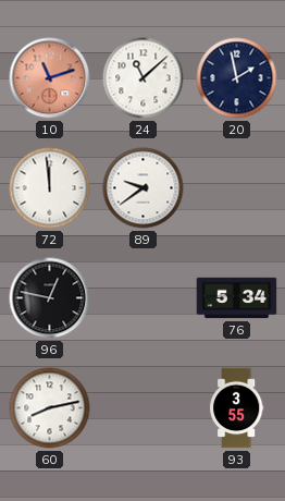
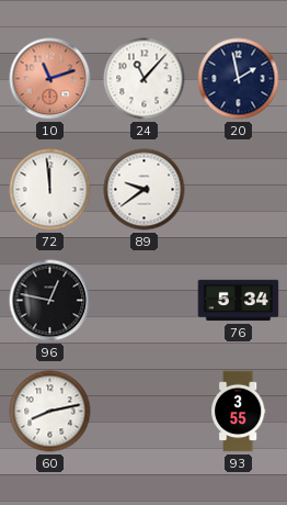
24: 11:08 -> 11:07 (145, 79)
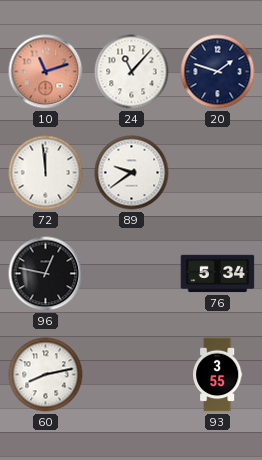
20: 1:58 -> 1:48 (218, 72)
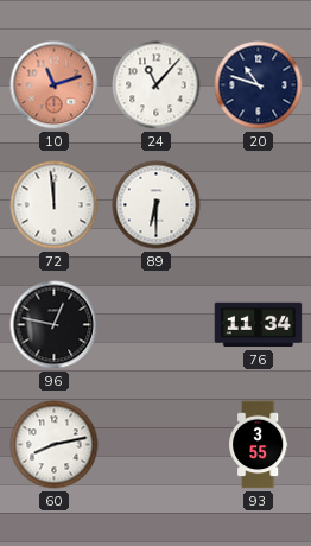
20: 1:48 -> 10:48 (259, 85)
89: 9:39 -> 6:30 (157, 205)
76: 5:34 -> 11:34 (259, 325)
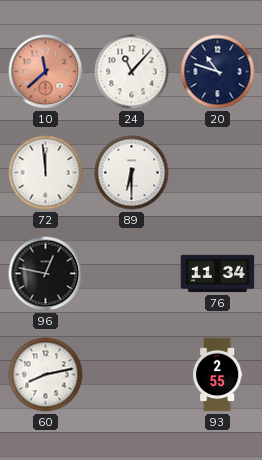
10: 11:12 -> 11:38 (46, 72)
93: 3:55 -> 2:55 (218, 375)
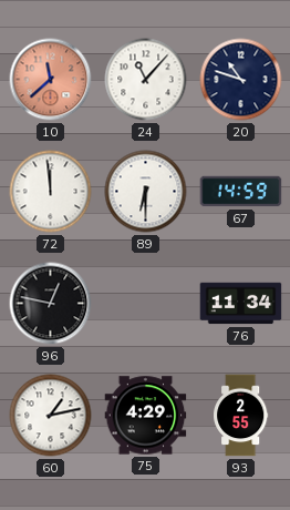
67: none -> 14:59 (241, 192)
60: 8:13 -> 1:13 (51, 416)
75: none -> 4:29 (146, 416)
